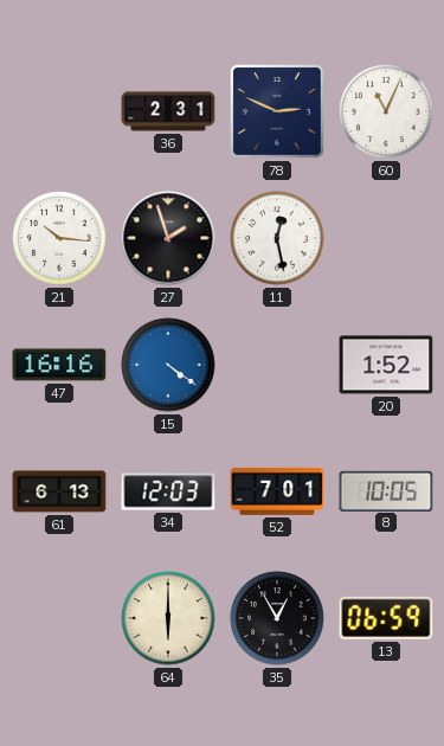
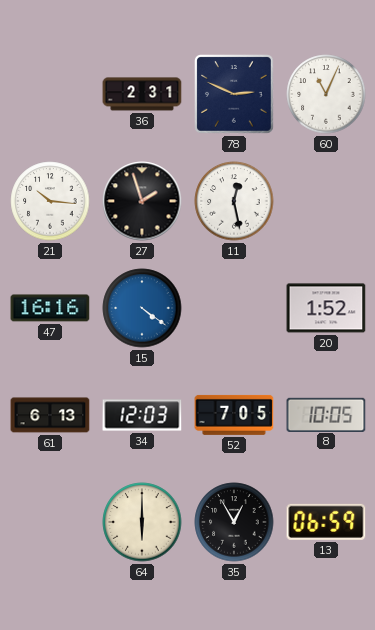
52: 7:01 -> 7:05 (234, 415)
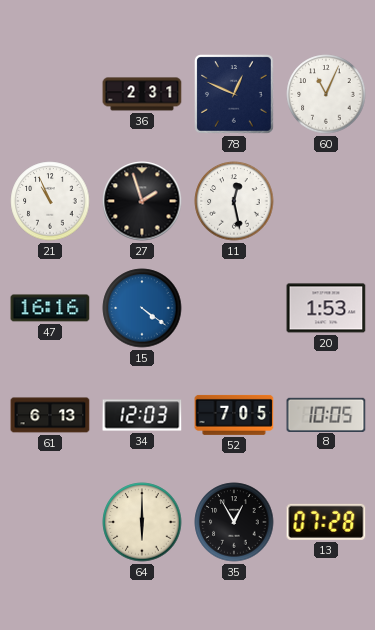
78: 2:49 -> 12:49 (235, 95)
21: 10:16 -> 10:56 (50, 201)
20: 1:52 -> 1:53 (326, 308)
13: 06:59 -> 07:28 (326, 522)
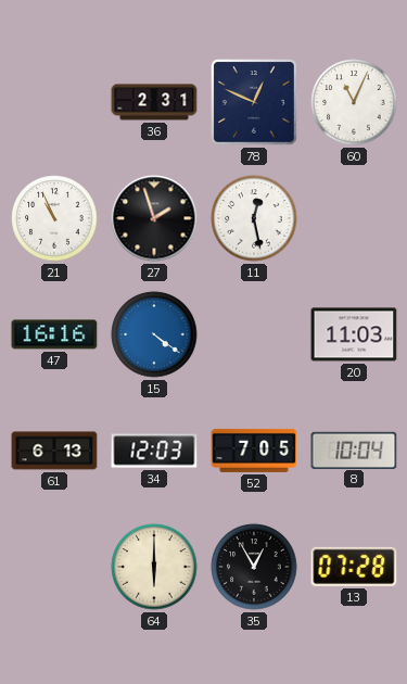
20: 1:53 -> 11:03 (354, 334)
8: 10:05 -> 10:04 (354, 449)
